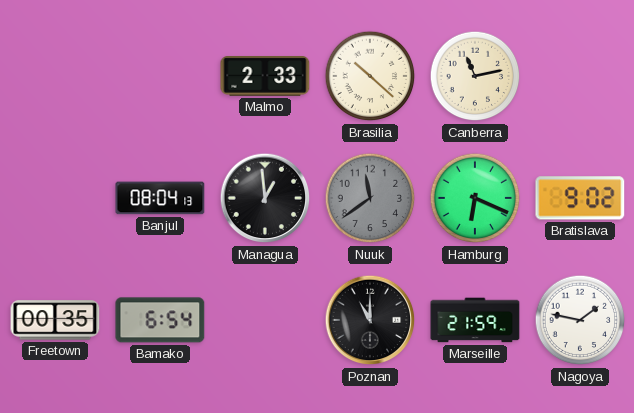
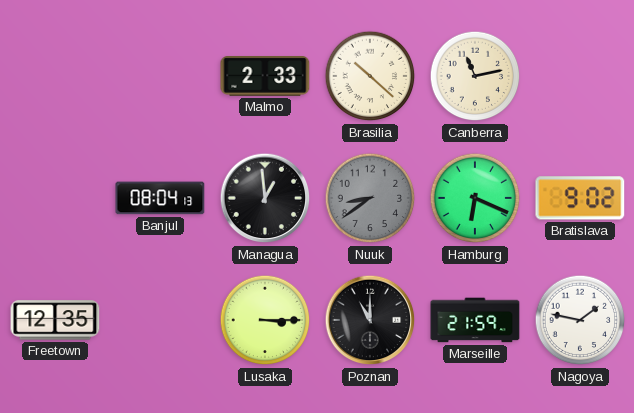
Nuuk: 11:39 -> 8:39 (370, 198)
Freetown: 00:35 -> 12:35 (55, 320)
Bamako: 6:54 -> none (160, 320)
Lusaka: none -> 3:15 (265, 320)
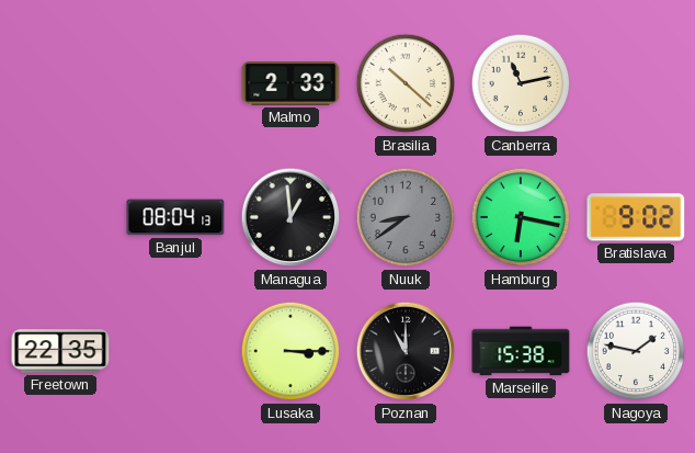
Hamburg: 6:19 -> 6:17 (521, 217)
Freetown: 12:35 -> 22:35 (60, 351)
Marseille: 21:59 -> 15:38 (521, 351)
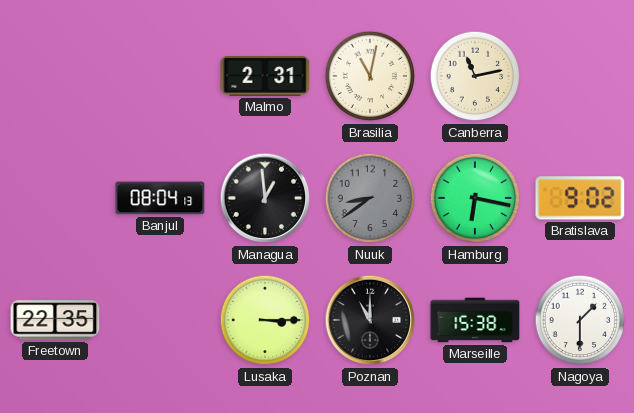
Malmo: 2:33 -> 2:31 (265, 77)
Brasilia: 10:22 -> 11:02 (370, 76)
Nagoya: 1:47 -> 1:30 (580, 320)
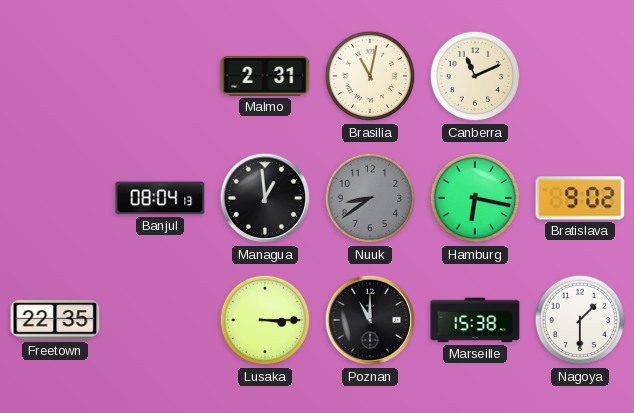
Canberra: 11:13 -> 11:11 (475, 76)
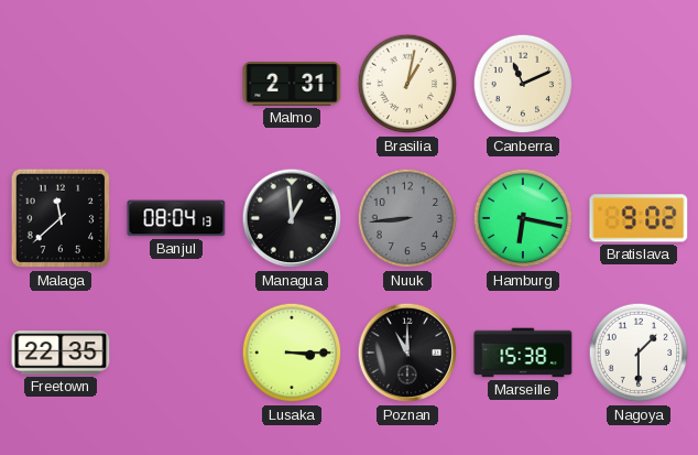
Brasilia: 11:02 -> 1:02 (407, 84)
Malaga: none -> 11:38 (61, 218)
Nuuk: 8:39 -> 8:44 (407, 218)
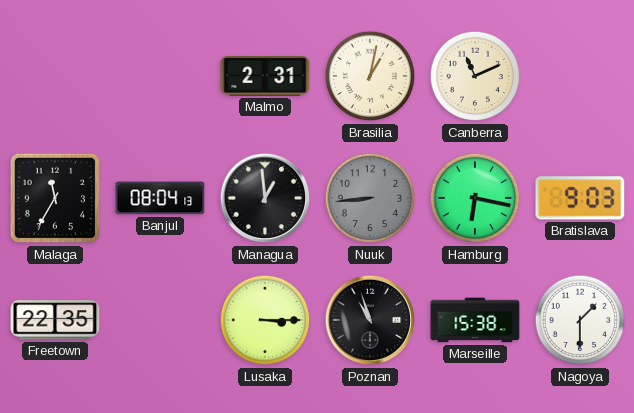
Malaga: 11:38 -> 11:35 (55, 198)
Bratislava: 9:02 -> 9:03 (580, 198)
Poznan: 11:00 -> 10:57 (370, 320)
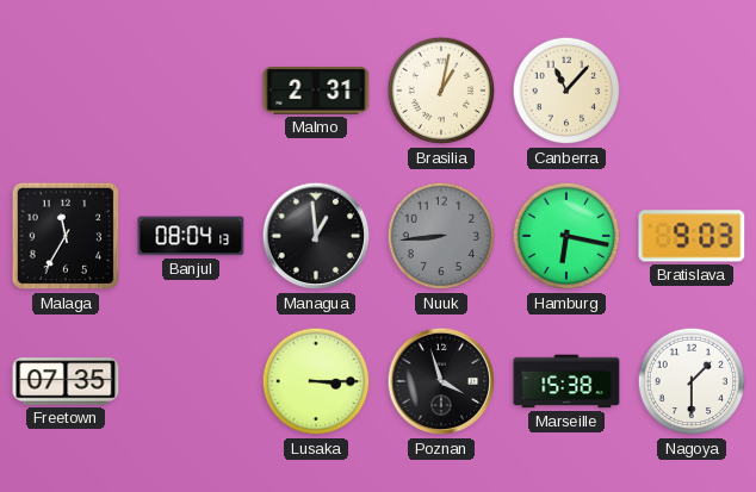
Canberra: 11:11 -> 11:07 (566, 91)
Freetown: 22:35 -> 07:35 (66, 381)
Poznan: 10:57 -> 3:57 (441, 381)
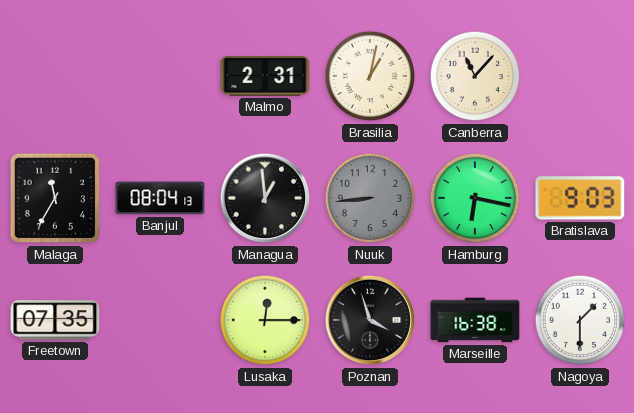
Lusaka: 3:15 -> 12:15 (265, 320)
Marseille: 15:38 -> 16:38 (475, 320)
